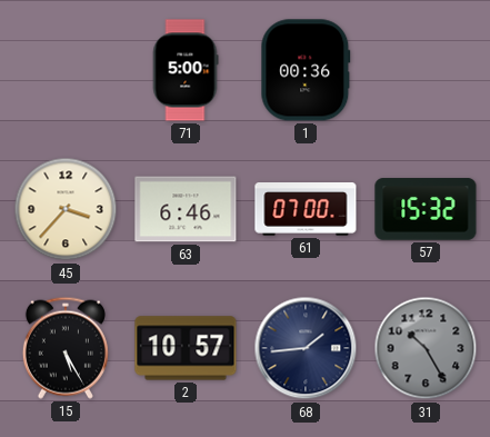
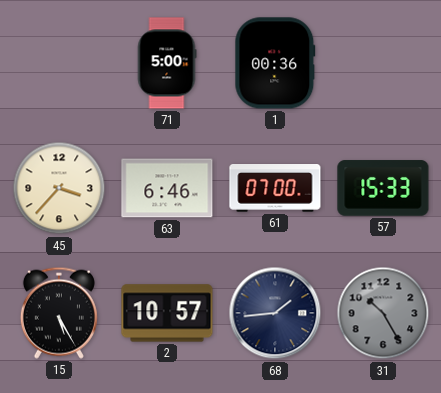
57: 15:32 -> 15:33 (383, 188)
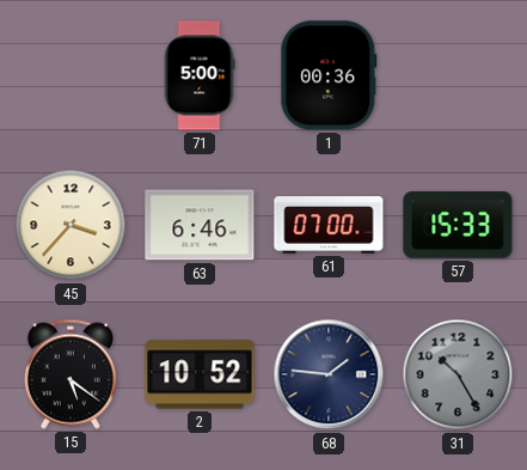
15: 5:25 -> 5:21 (71, 374)
2: 10:57 -> 10:52 (200, 374)
68: 1:44 -> 1:46 (329, 374)
